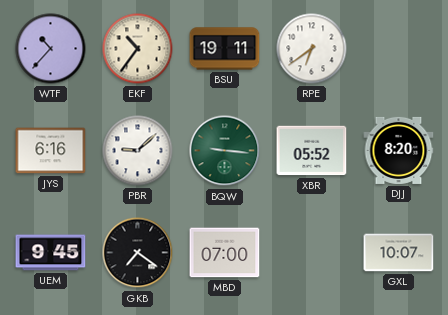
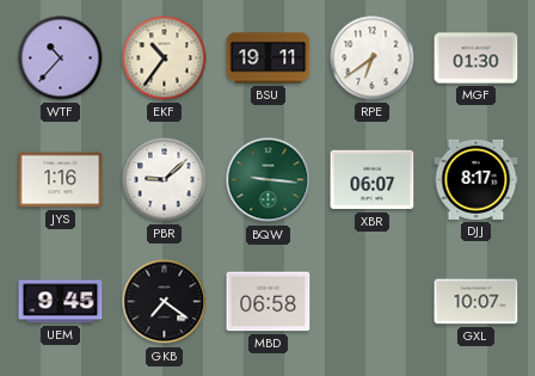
MGF: none -> 01:30 (476, 58)
JYS: 6:16 -> 1:16 (61, 180)
XBR: 05:52 -> 06:07 (373, 180)
DJJ: 8:20 -> 8:17 (476, 179)
MBD: 07:00 -> 06:58 (269, 302)
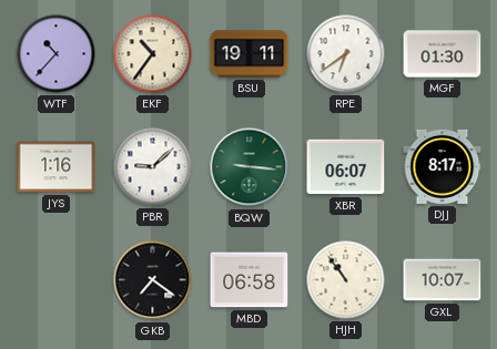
UEM: 9:45 -> none (61, 302)
HJH: none -> 10:54 (346, 280)
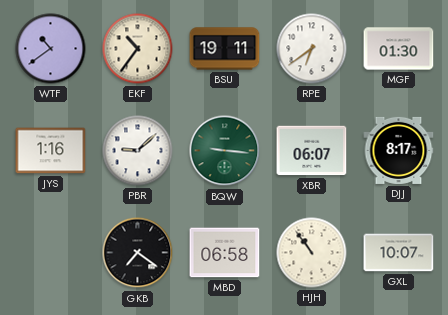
WTF: 10:37 -> 10:39 (51, 49)
